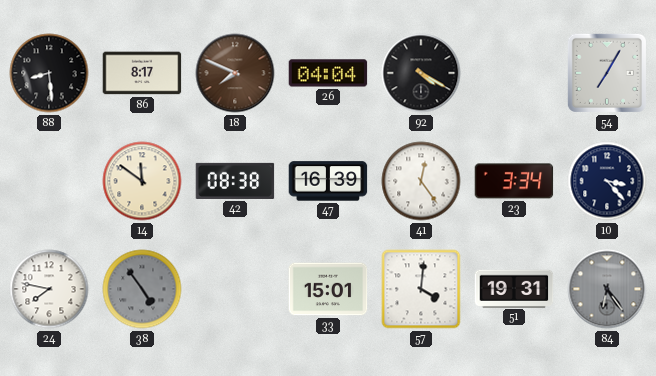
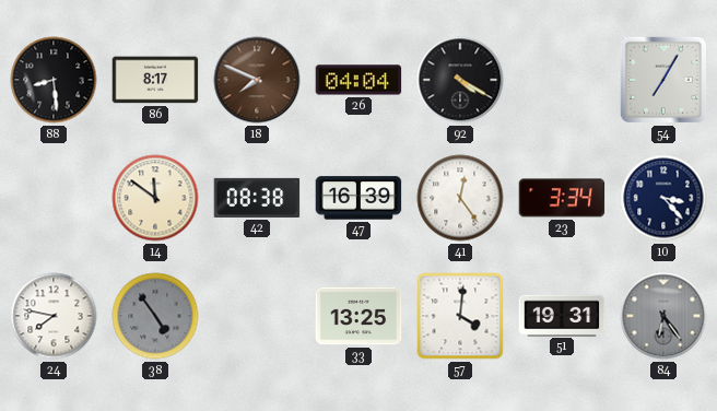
33: 15:01 -> 13:25 (358, 316)
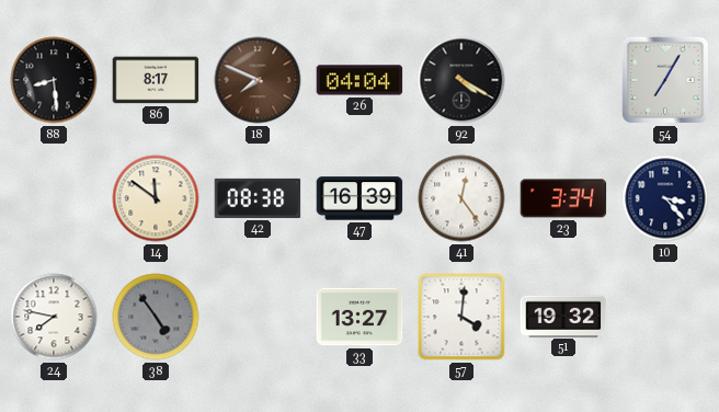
33: 13:25 -> 13:27 (359, 317)
51: 19:31 -> 19:32 (563, 316)
84: 6:24 -> none (663, 316)
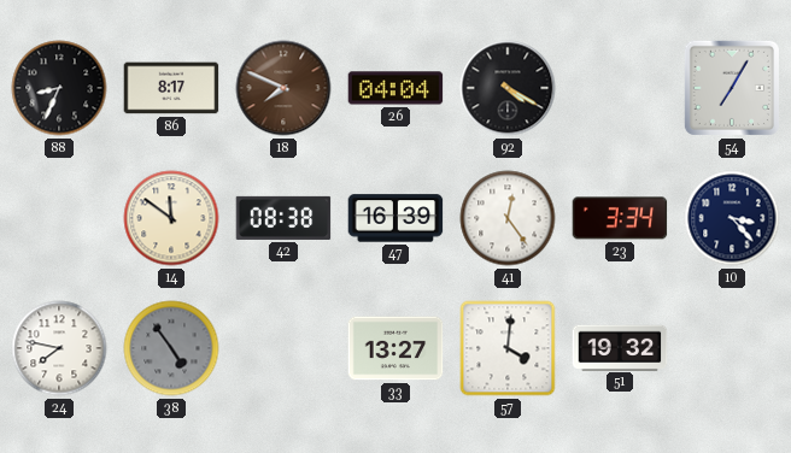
88: 8:29 -> 8:34 (59, 88)
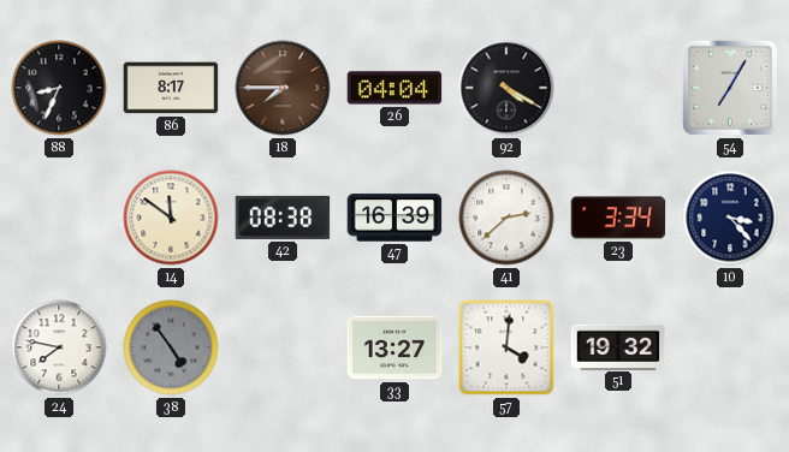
18: 7:49 -> 7:45 (283, 88)
41: 12:24 -> 2:38 (506, 218)
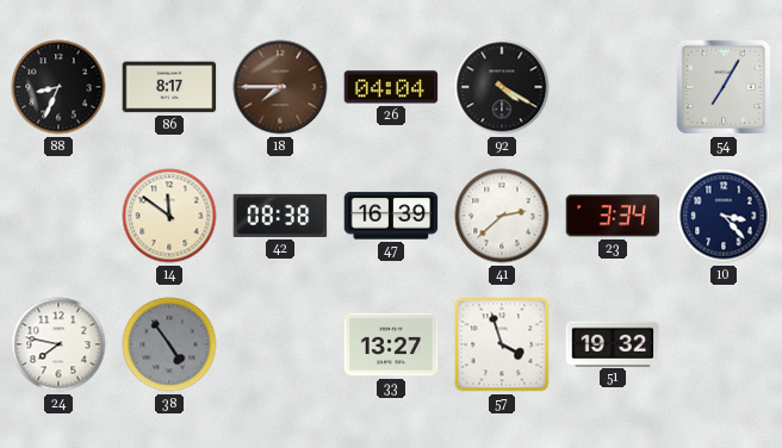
57: 4:01 -> 3:57 (502, 344)
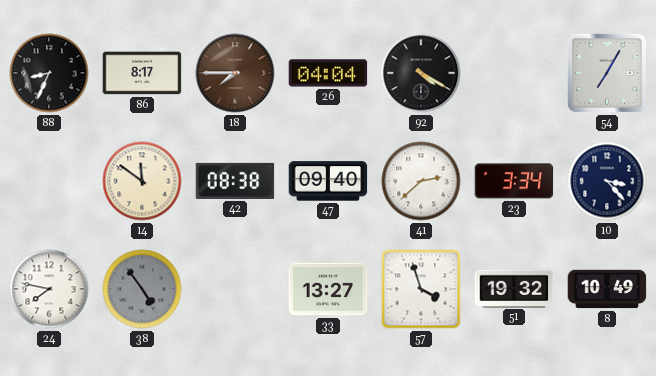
47: 16:39 -> 09:40 (328, 181)
8: none -> 10:49 (607, 289)
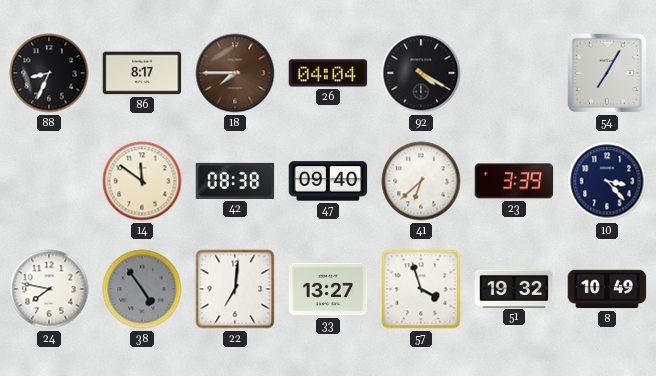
41: 2:38 -> 6:38 (421, 181)
23: 3:34 -> 3:39 (514, 181)
22: none -> 7:01 (235, 289)
